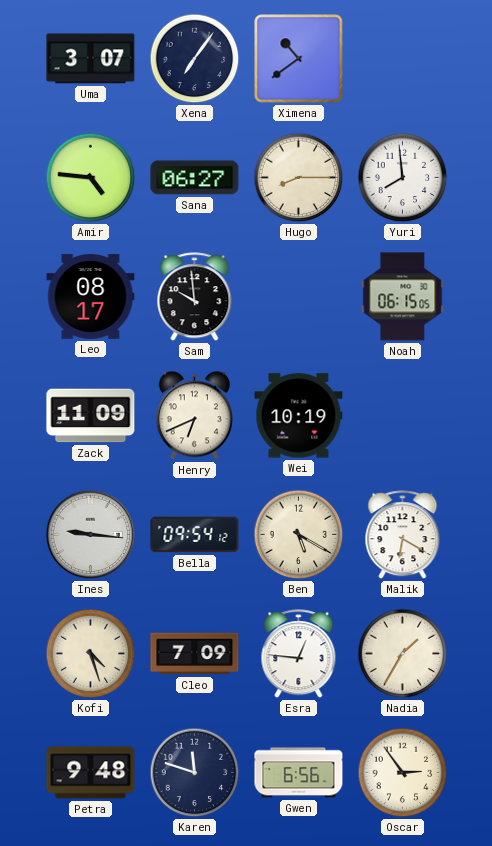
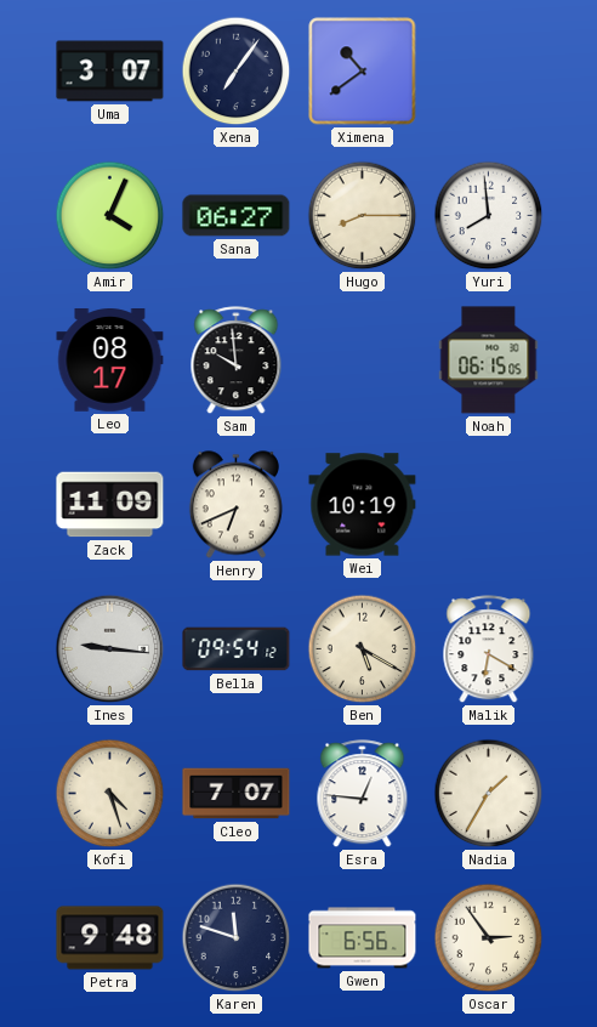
Amir: 4:46 -> 4:04 (110, 216)
Cleo: 7:09 -> 7:07 (237, 794)
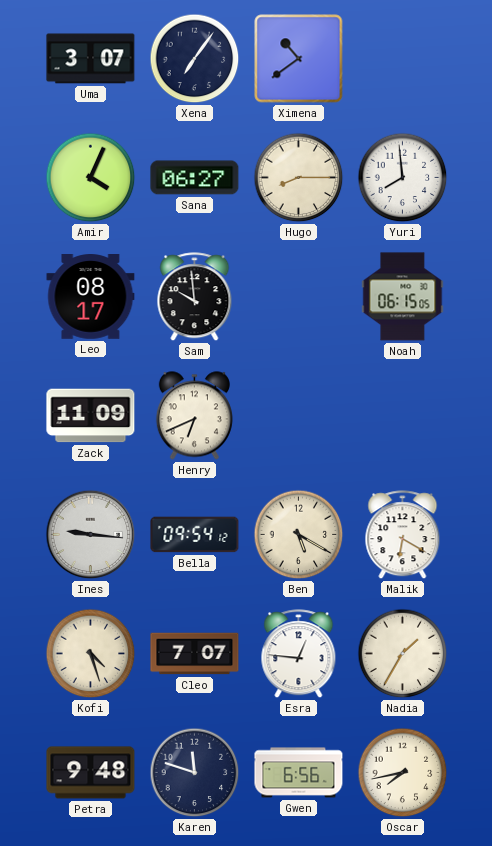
Wei: 10:19 -> none (363, 505)
Oscar: 2:54 -> 7:43 (403, 773)
